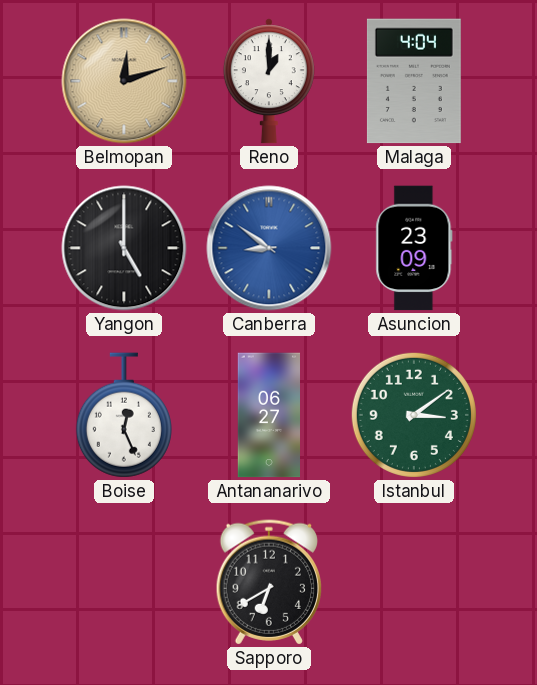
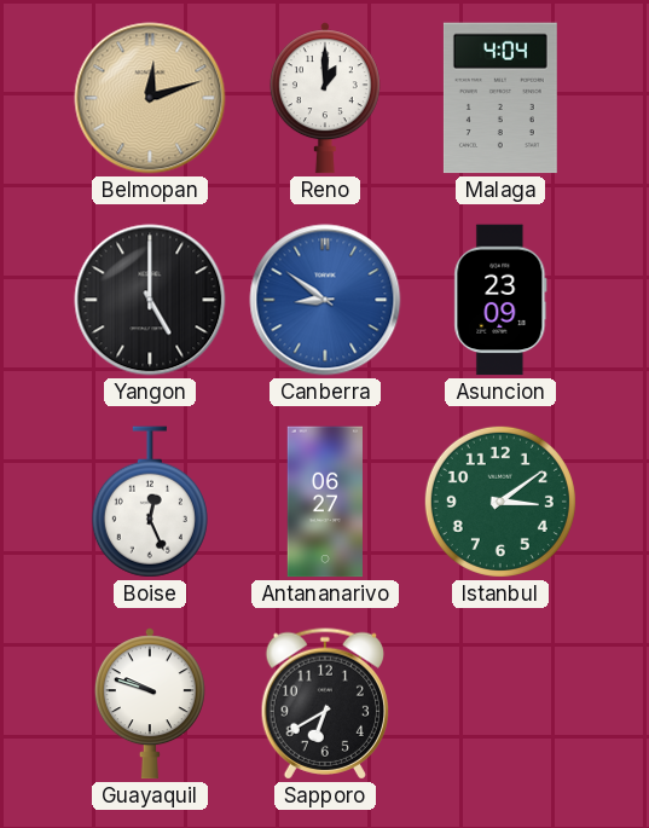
Guayaquil: none -> 9:48 (150, 703)
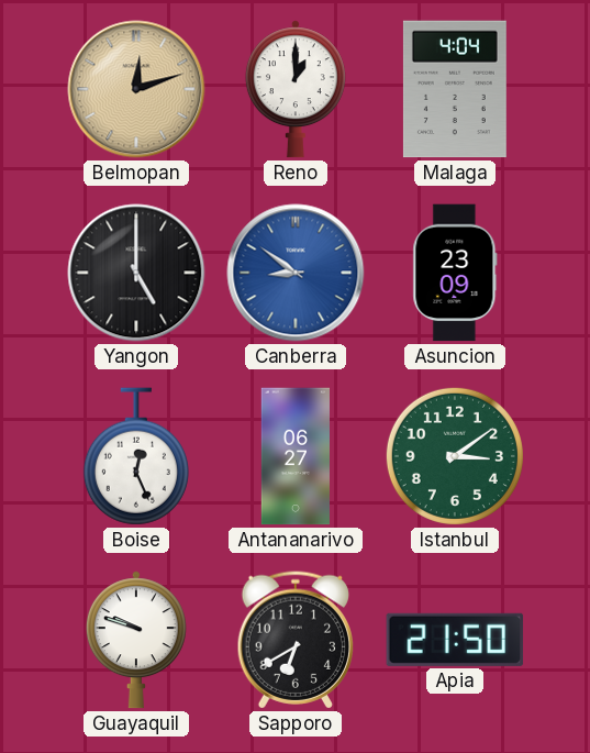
Apia: none -> 21:50 (455, 640)
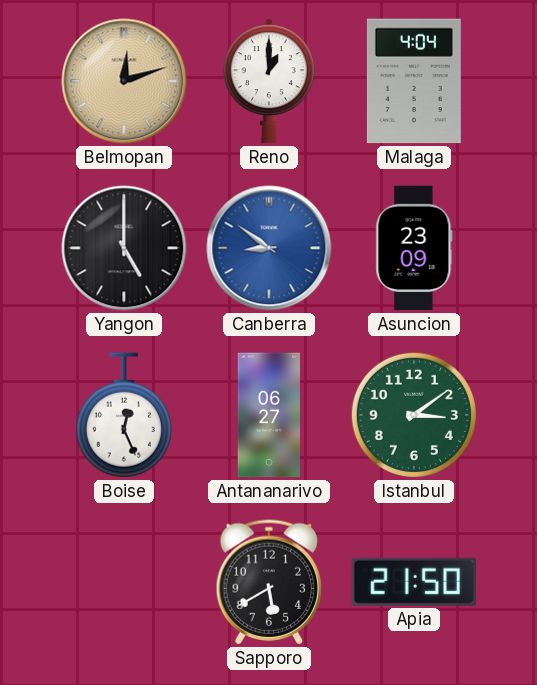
Guayaquil: 9:48 -> none (136, 640)
Sapporo: 6:40 -> 5:40 (268, 582)
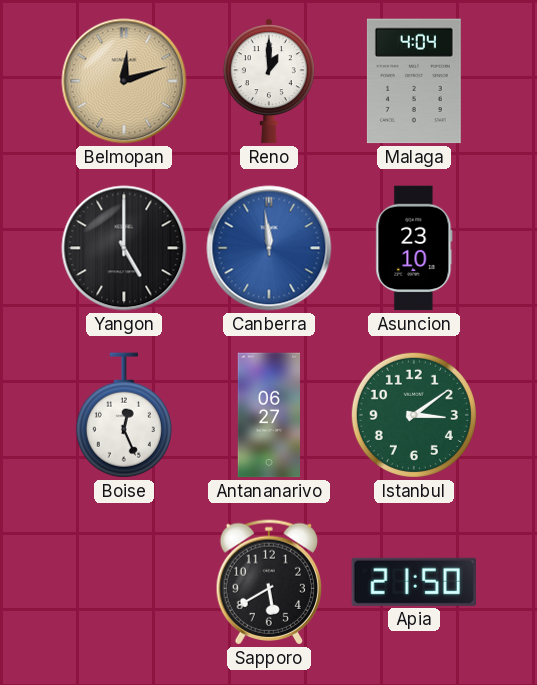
Canberra: 8:51 -> 11:59 (269, 248)
Asuncion: 23:09 -> 23:10 (414, 248)
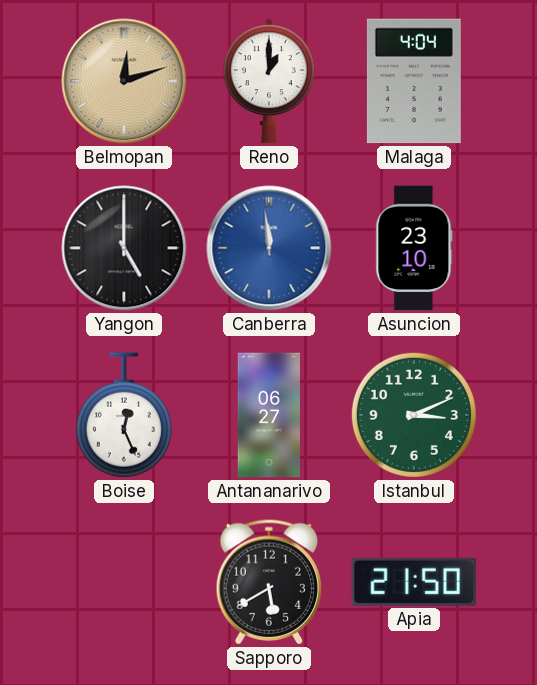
Istanbul: 3:09 -> 3:11 (414, 415)
